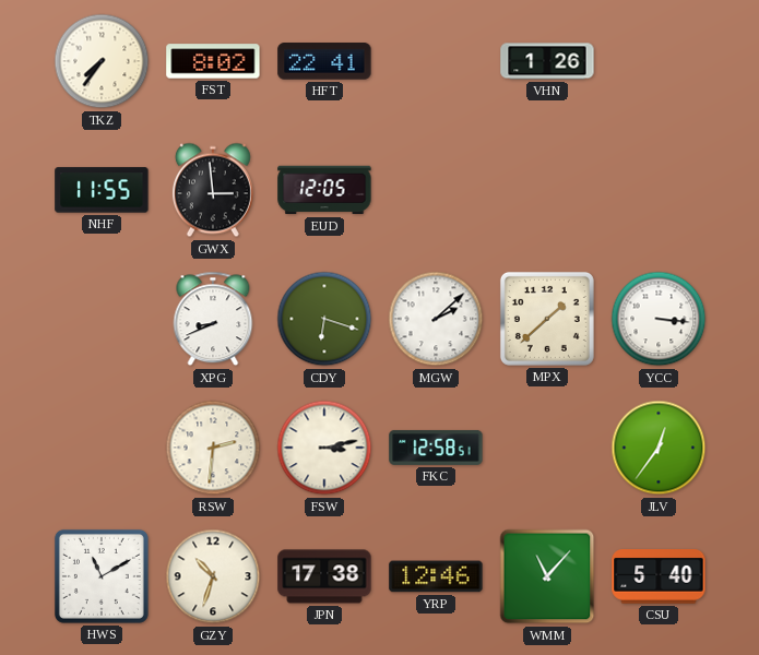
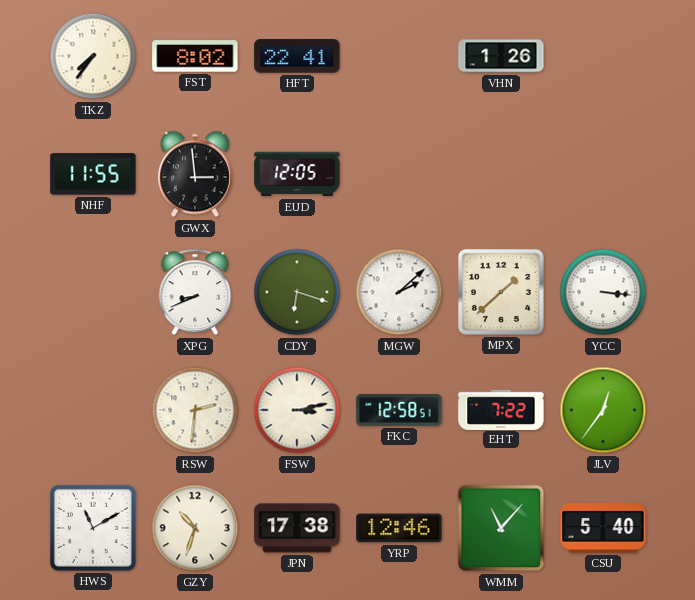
EHT: none -> 7:22 (501, 409)
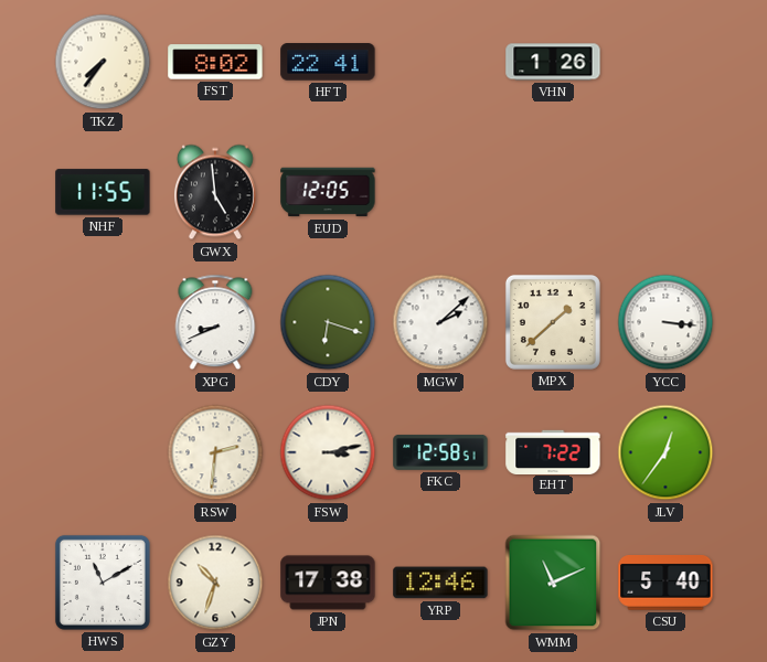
GWX: 2:59 -> 4:59 (215, 192)
WMM: 11:07 -> 11:11 (553, 583)
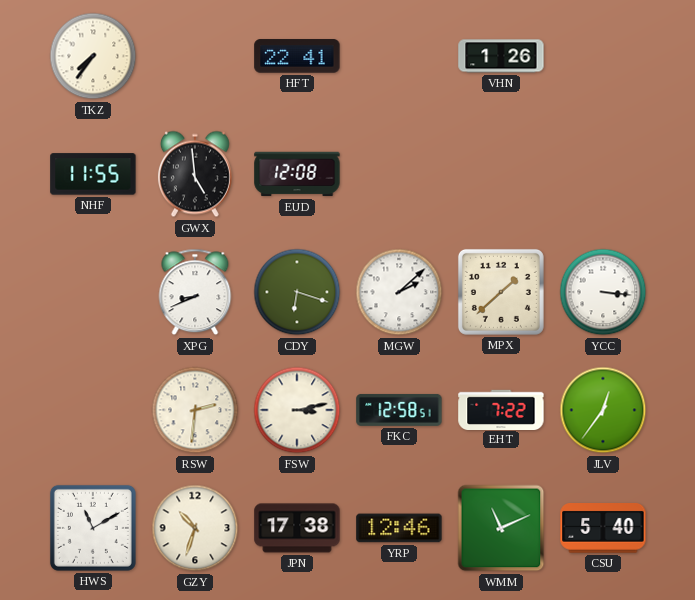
FST: 8:02 -> none (215, 62)
EUD: 12:05 -> 12:08 (297, 174)
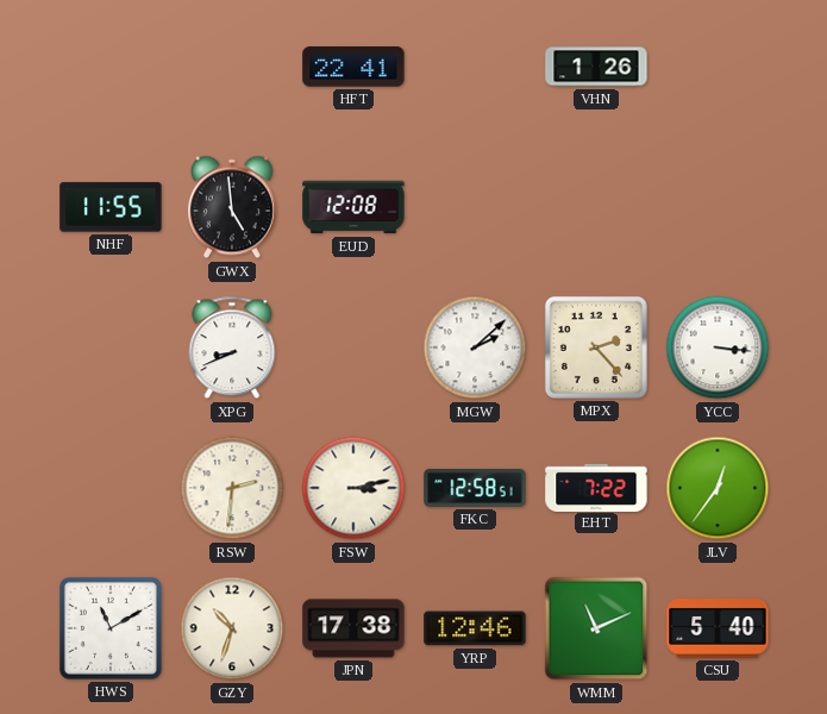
TKZ: 7:36 -> none (93, 56)
CDY: 6:18 -> none (297, 292)
MPX: 1:38 -> 2:23 (596, 347)
